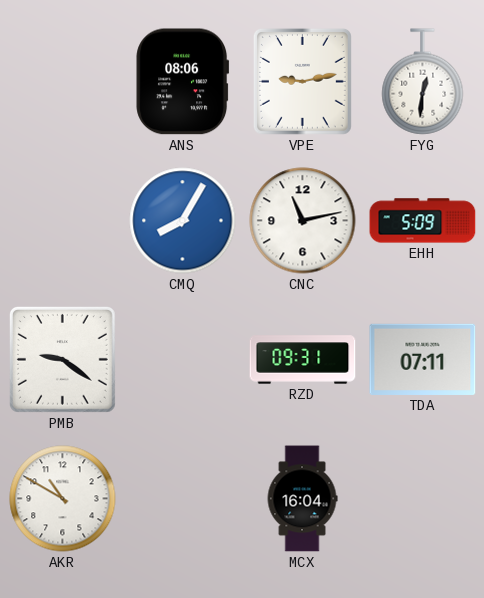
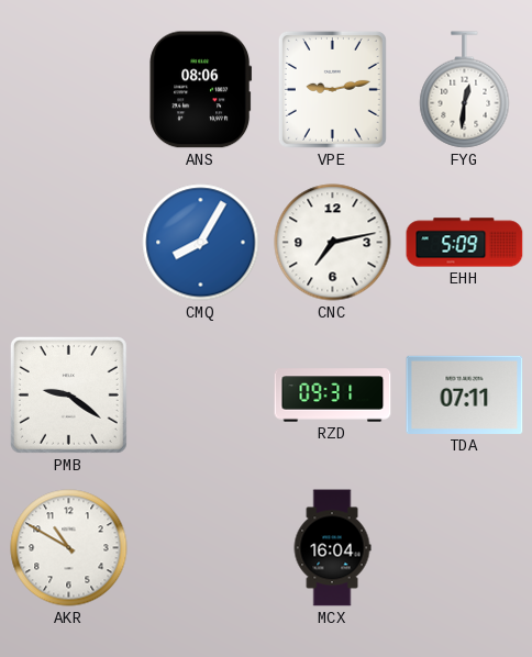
CNC: 11:13 -> 7:13 (333, 243)
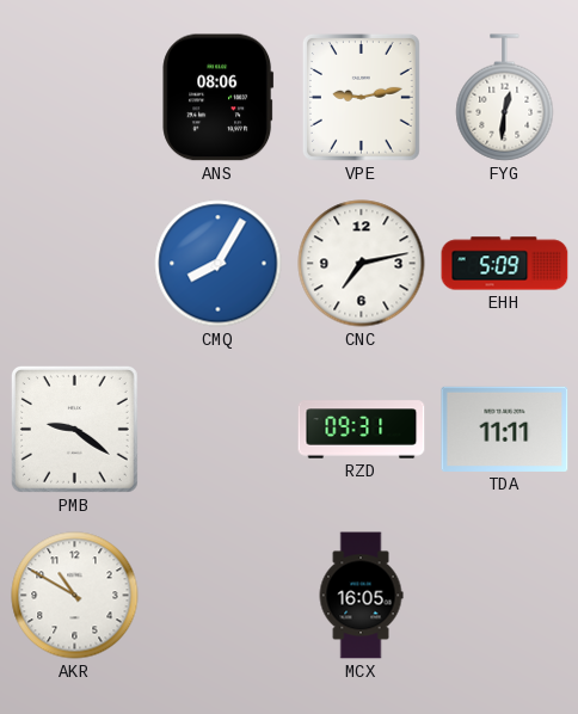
TDA: 07:11 -> 11:11 (505, 429)
MCX: 16:04 -> 16:05 (361, 596)
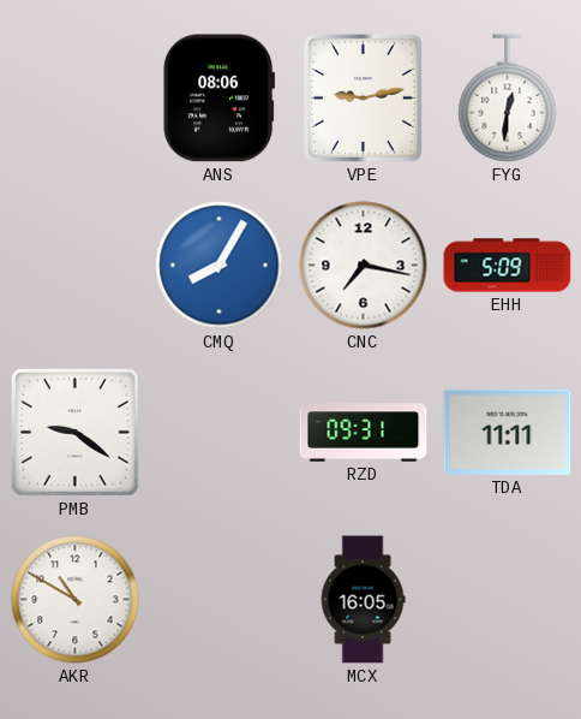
CNC: 7:13 -> 7:17 (364, 266)
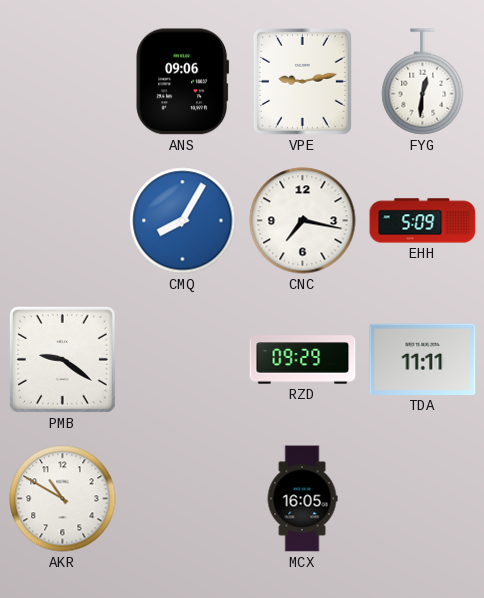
ANS: 08:06 -> 09:06 (183, 82)
RZD: 09:31 -> 09:29 (303, 360)
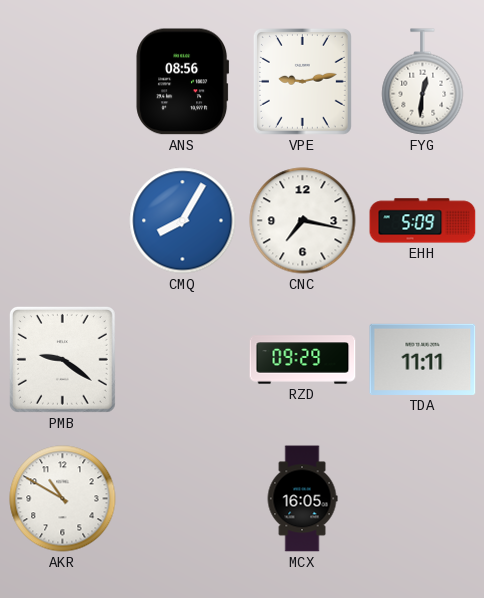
ANS: 09:06 -> 08:56 (183, 82)
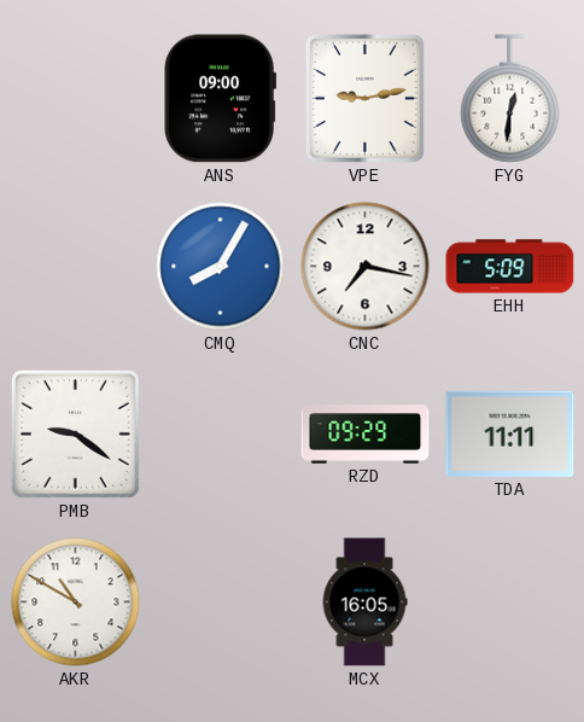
ANS: 08:56 -> 09:00 (221, 99)
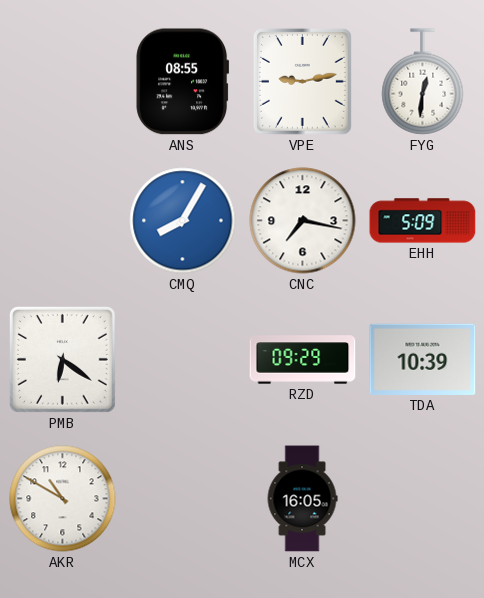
ANS: 09:00 -> 08:55 (183, 82)
PMB: 9:21 -> 6:21 (62, 359)
TDA: 11:11 -> 10:39 (423, 359)
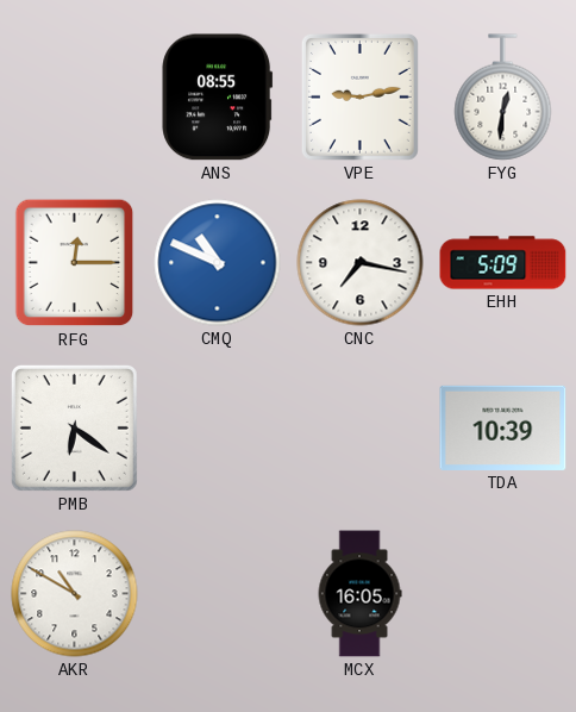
RFG: none -> 12:15 (75, 263)
CMQ: 8:05 -> 10:49 (218, 263)
RZD: 09:29 -> none (303, 360)
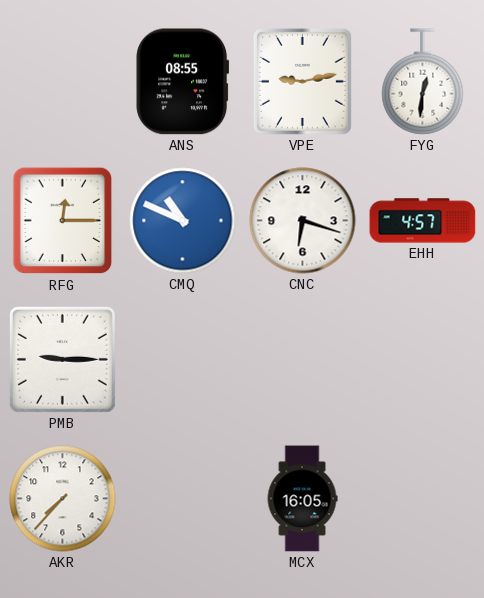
CNC: 7:17 -> 6:18 (303, 221)
EHH: 5:09 -> 4:57 (423, 221)
PMB: 6:21 -> 9:15 (62, 359)
TDA: 10:39 -> none (503, 427)
AKR: 10:50 -> 7:37 (63, 499)
